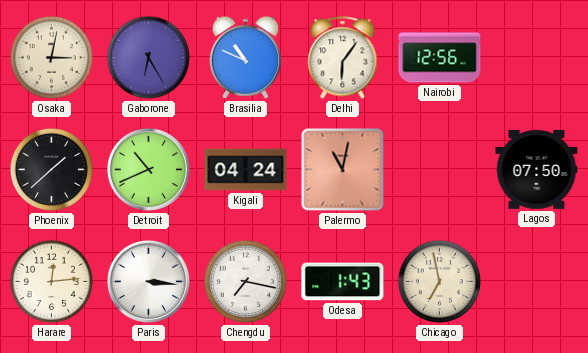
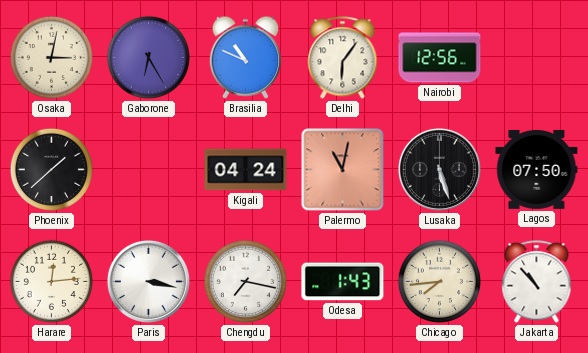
Detroit: 10:41 -> none (148, 169)
Lusaka: none -> 5:27 (439, 169)
Paris: 3:16 -> 3:17 (148, 281)
Chicago: 6:58 -> 7:44 (439, 281)
Jakarta: none -> 10:53 (537, 282)
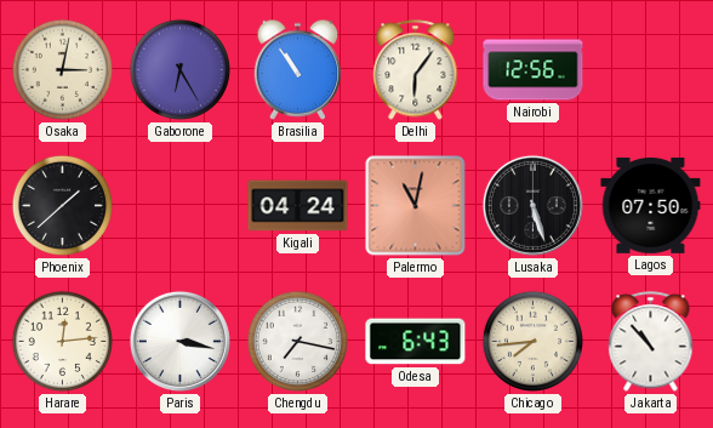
Brasilia: 10:49 -> 10:54 (298, 69)
Odesa: 1:43 -> 6:43 (416, 342)
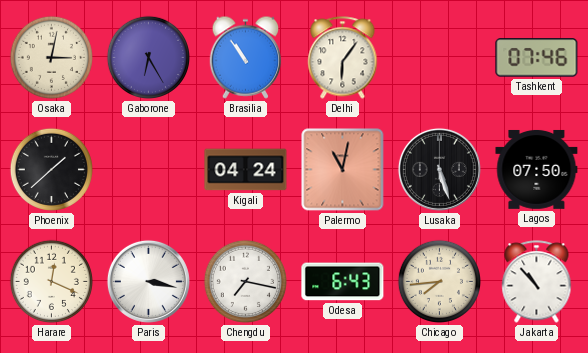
Nairobi: 12:56 -> none (534, 70)
Tashkent: none -> 07:46 (537, 58)
Harare: 12:14 -> 12:19 (51, 281)
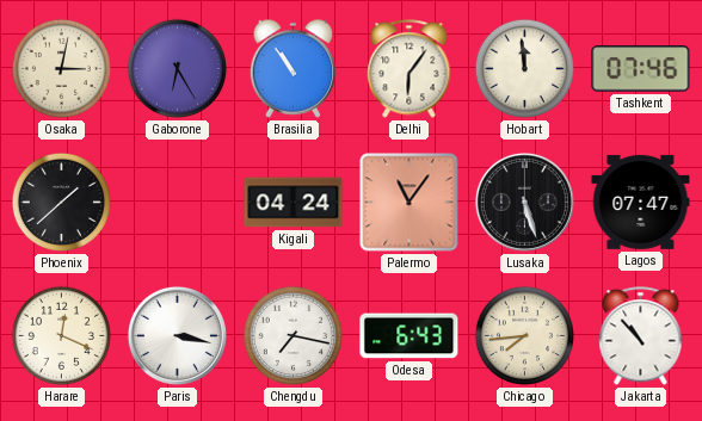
Hobart: none -> 11:59 (524, 68)
Palermo: 11:02 -> 11:06 (410, 203)
Lagos: 07:50 -> 07:47 (641, 202)
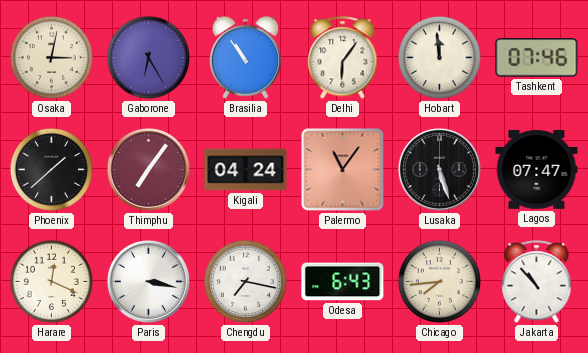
Thimphu: none -> 7:06 (148, 169)
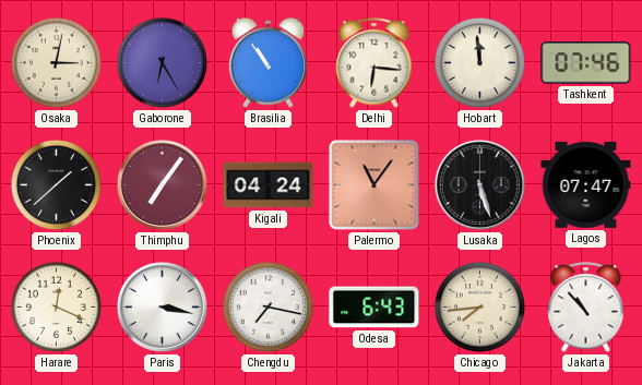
Delhi: 6:06 -> 6:16 (374, 63)
